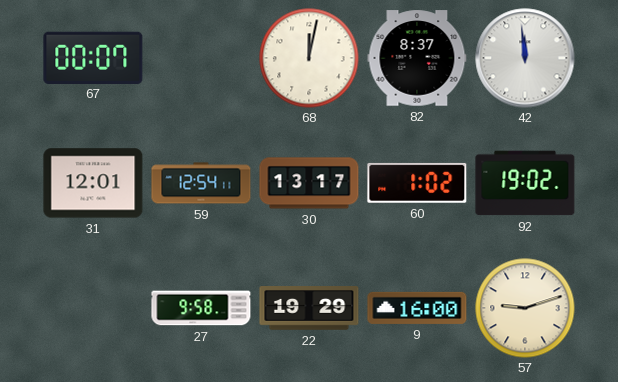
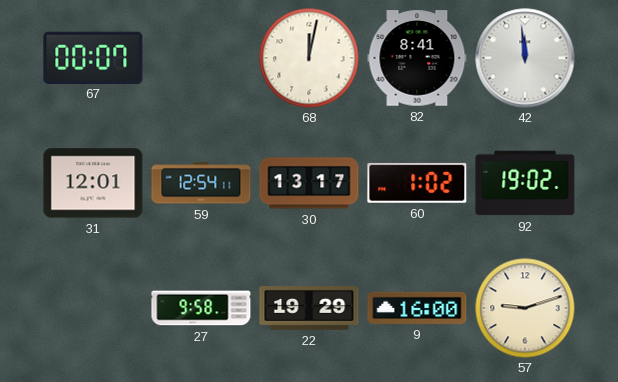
82: 8:37 -> 8:41 (417, 58)
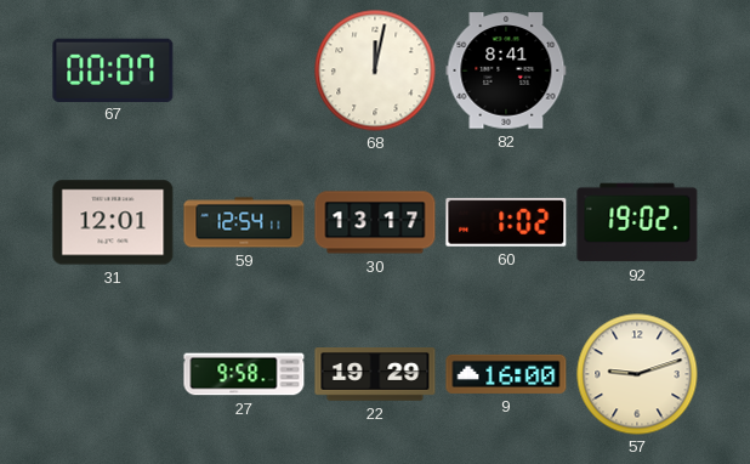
42: 11:59 -> none (525, 58)
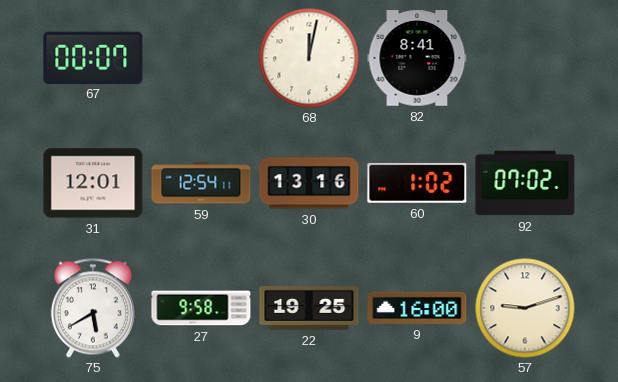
30: 13:17 -> 13:16 (309, 183)
92: 19:02 -> 07:02 (525, 183)
75: none -> 5:40 (93, 308)
22: 19:29 -> 19:25 (309, 308)
